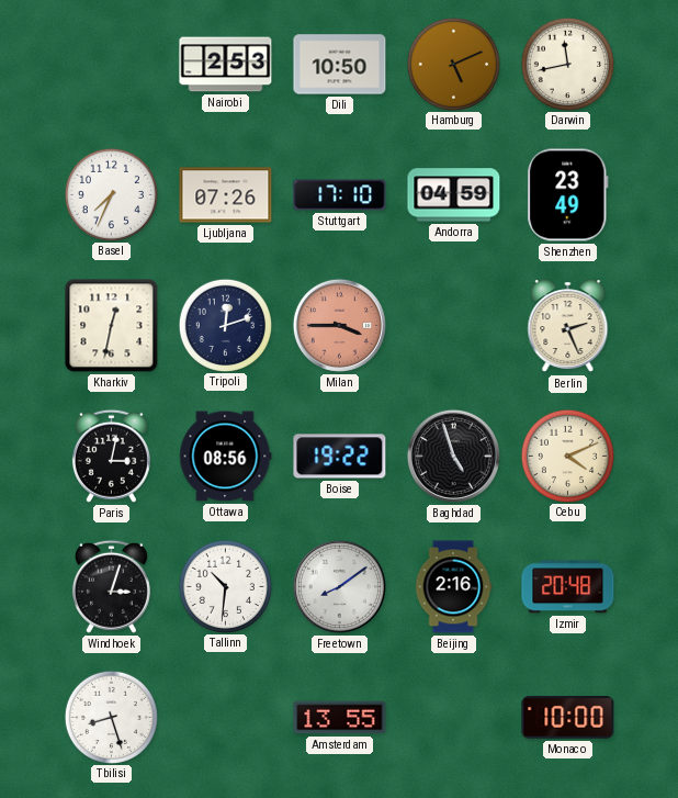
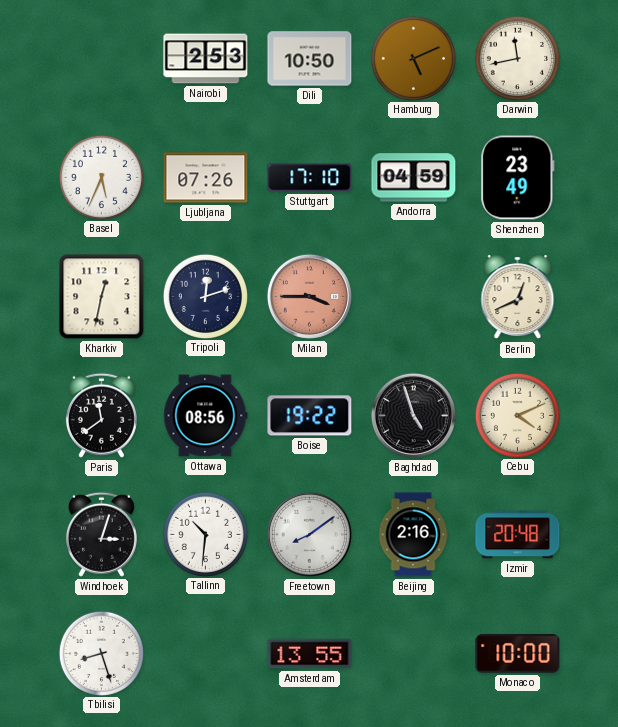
Basel: 7:34 -> 5:34 (101, 177)
Berlin: 2:26 -> 12:41 (518, 297)
Paris: 3:02 -> 11:39 (101, 415)
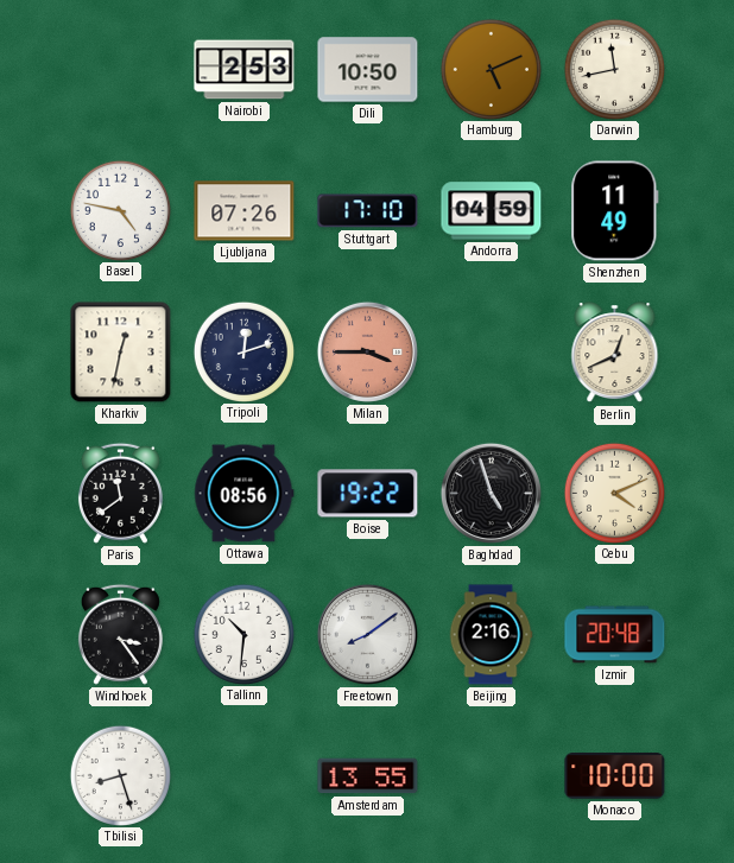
Basel: 5:34 -> 4:47 (120, 210)
Shenzhen: 23:49 -> 11:49 (615, 211)
Windhoek: 3:03 -> 3:24 (120, 634)
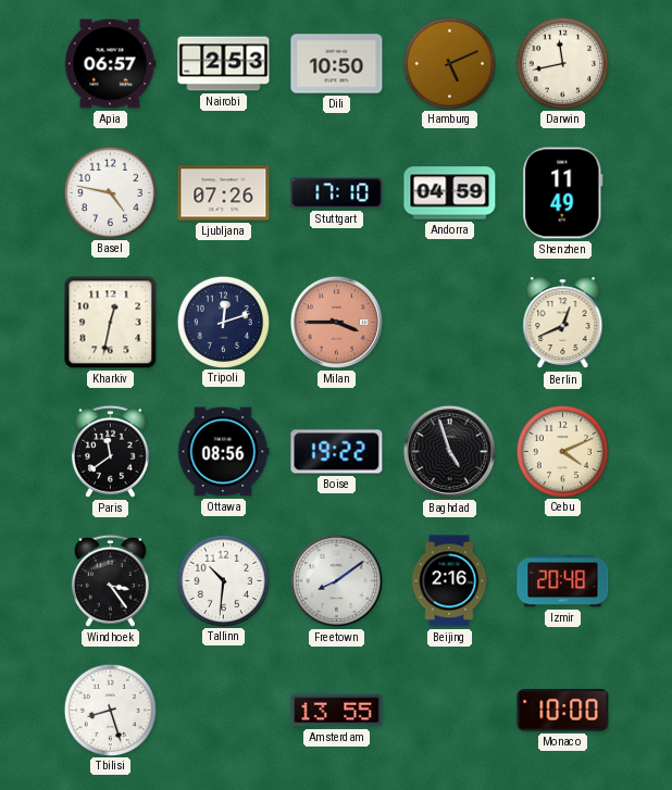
Apia: none -> 06:57 (110, 64)
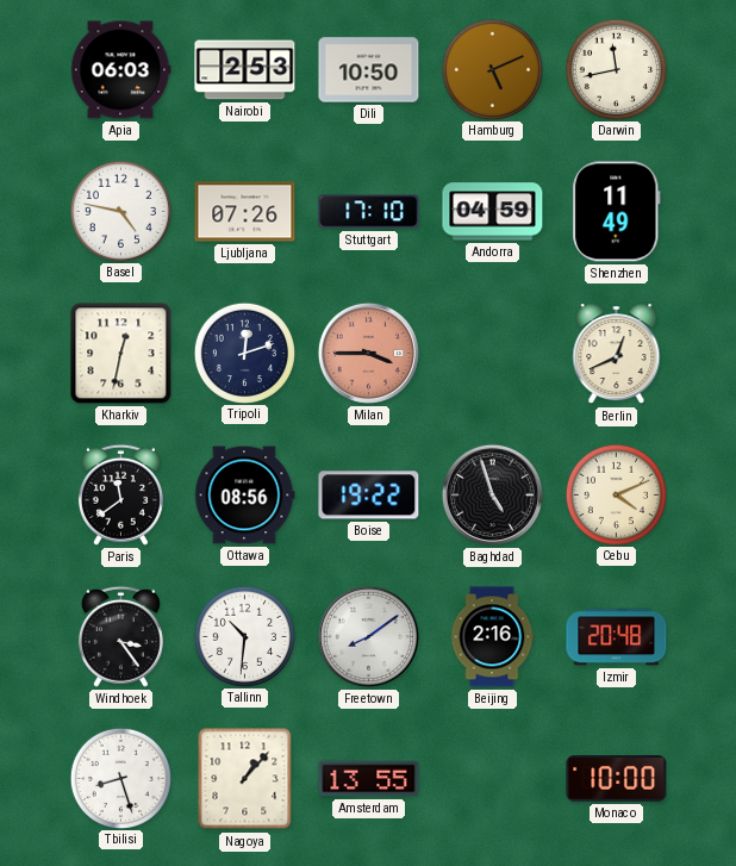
Apia: 06:57 -> 06:03 (120, 70)
Nagoya: none -> 1:07 (245, 779)
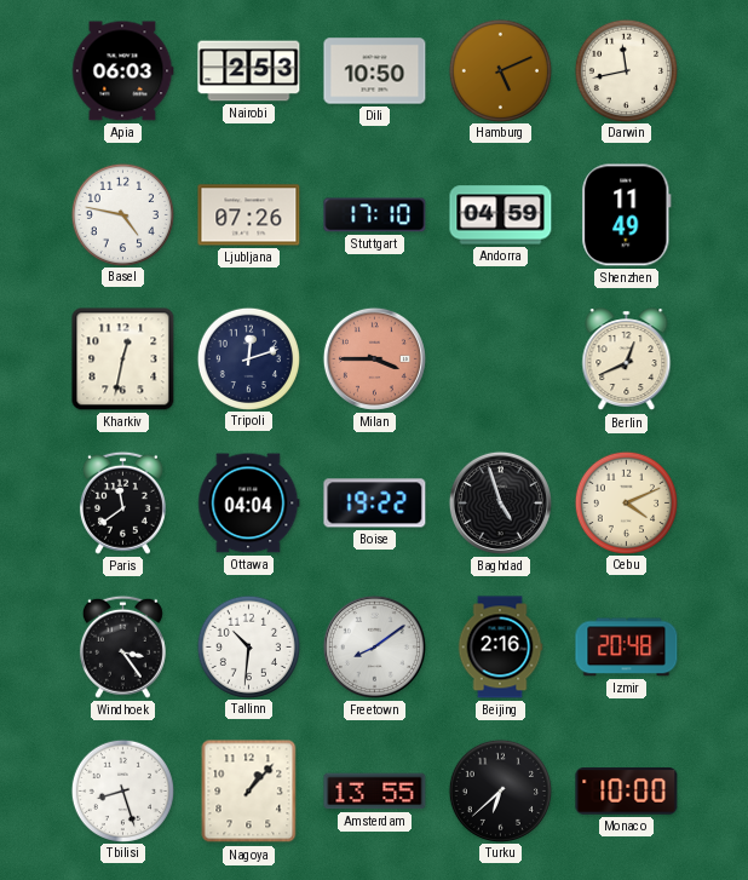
Ottawa: 08:56 -> 04:04 (249, 504)
Turku: none -> 6:38 (500, 790)
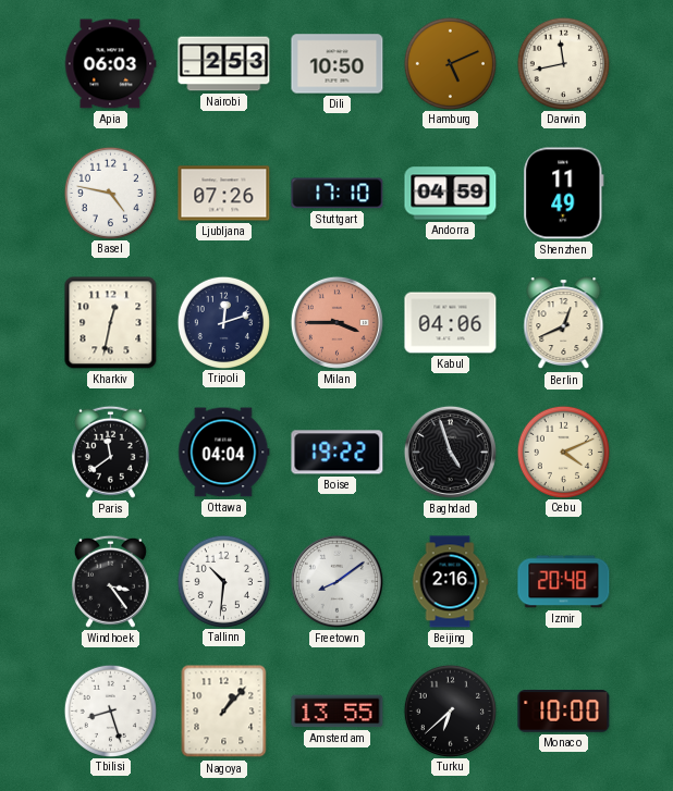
Kabul: none -> 04:06 (451, 323)
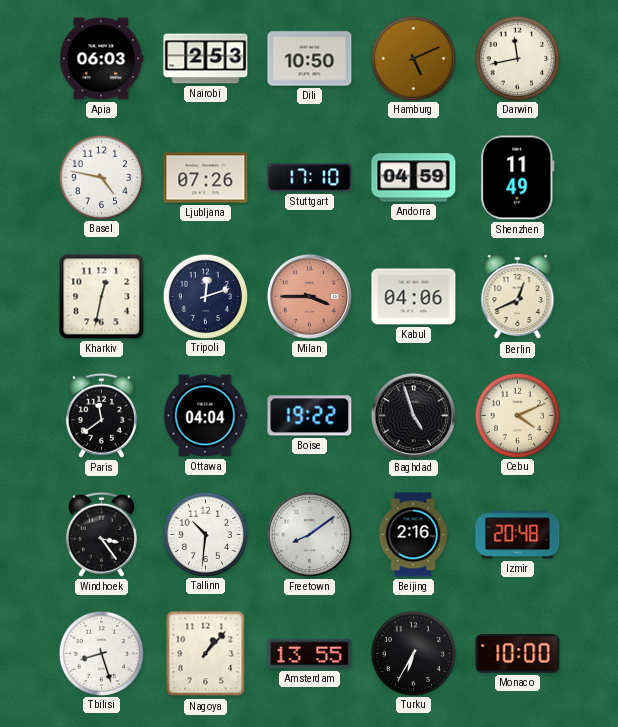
Turku: 6:38 -> 6:35 (413, 653)
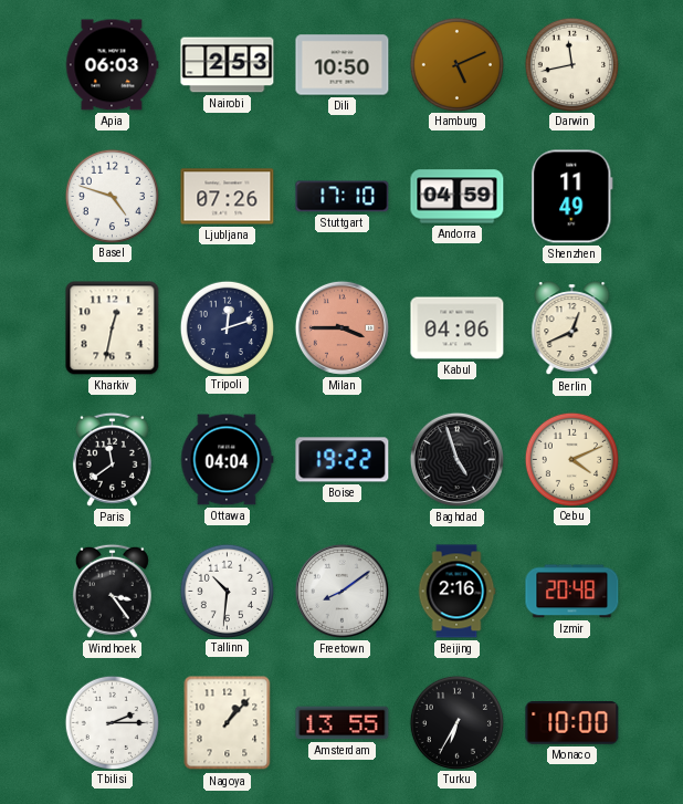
Basel: 4:47 -> 4:48 (112, 196)
Tbilisi: 8:27 -> 2:15 (112, 722)
